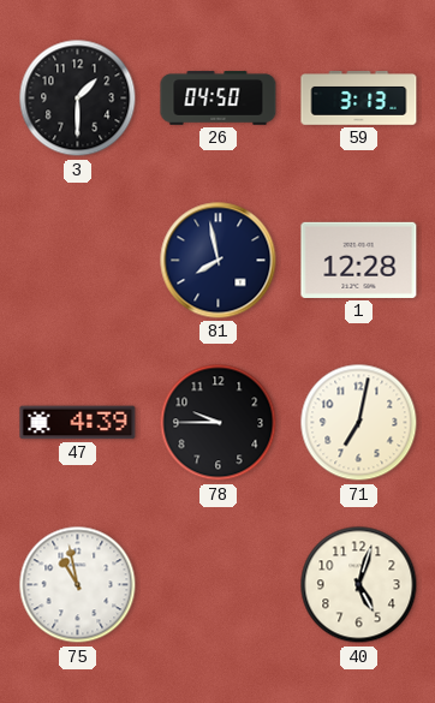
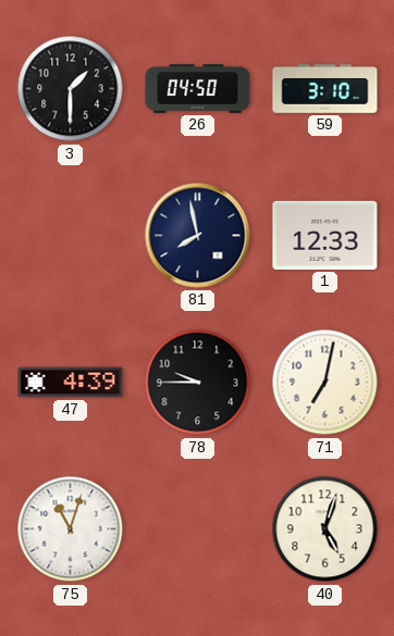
59: 3:13 -> 3:10 (325, 89)
1: 12:28 -> 12:33 (325, 235)
75: 10:58 -> 11:03 (71, 529)
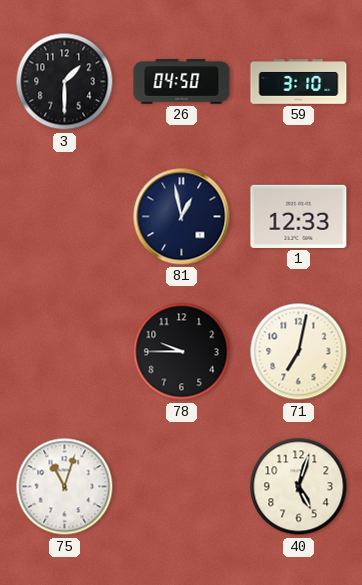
81: 7:58 -> 12:58 (182, 217)
47: 4:39 -> none (71, 383)
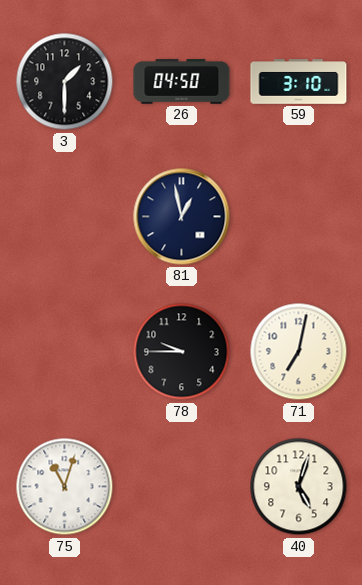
1: 12:33 -> none (299, 216)
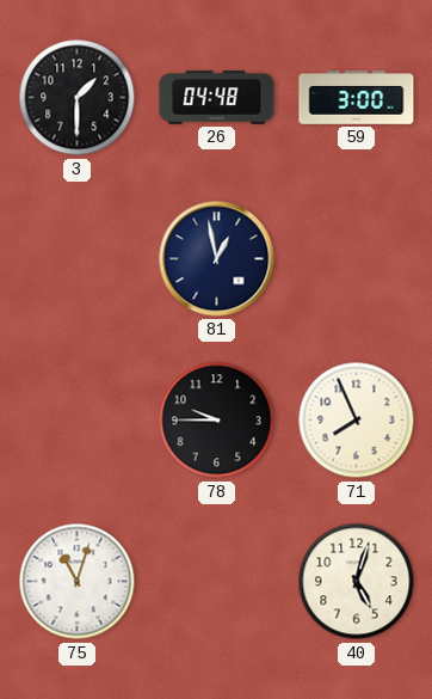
26: 04:50 -> 04:48 (217, 98)
59: 3:10 -> 3:00 (357, 98)
71: 7:02 -> 7:56 (357, 421)
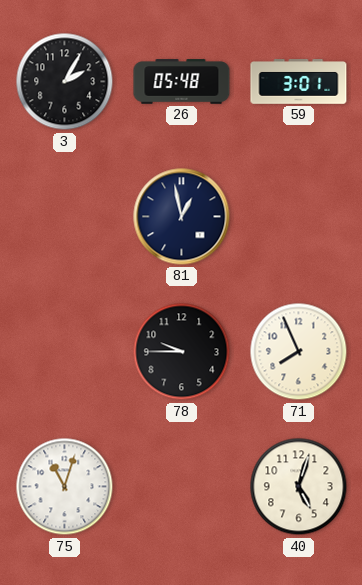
3: 1:30 -> 2:05 (65, 82)
26: 04:48 -> 05:48 (182, 82)
59: 3:00 -> 3:01 (299, 82)
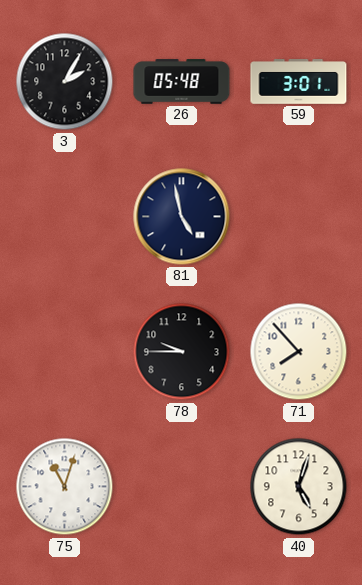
81: 12:58 -> 4:58 (182, 217)
71: 7:56 -> 7:53 (299, 352)
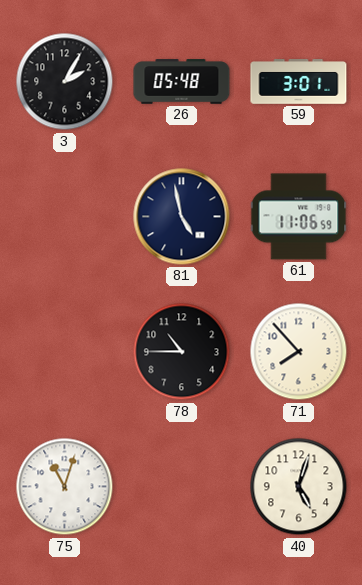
61: none -> 11:06 (299, 217)
78: 9:45 -> 10:45 (182, 352)
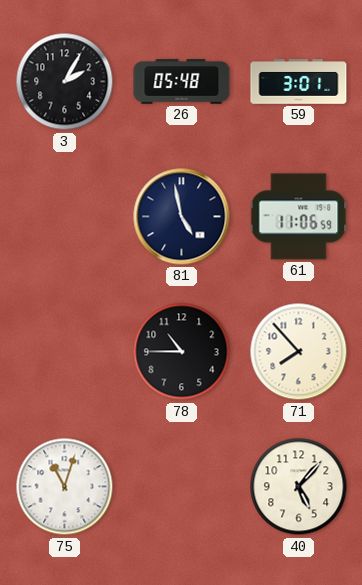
40: 5:03 -> 5:07 (299, 487)
